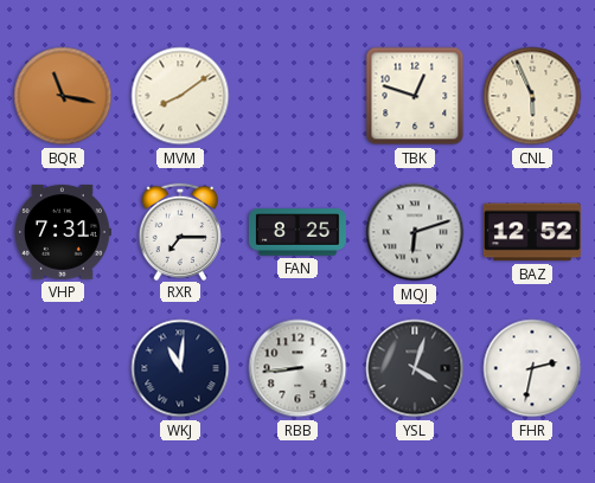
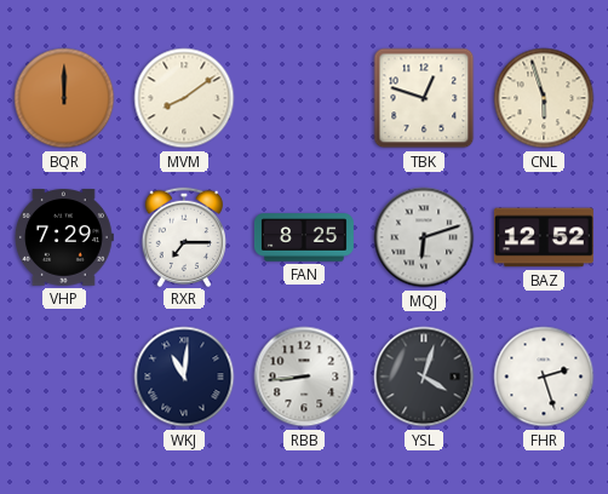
BQR: 11:17 -> 12:00 (64, 98)
CNL: 5:56 -> 5:57 (544, 98)
VHP: 7:31 -> 7:29 (63, 237)
FHR: 2:32 -> 2:27 (544, 377)
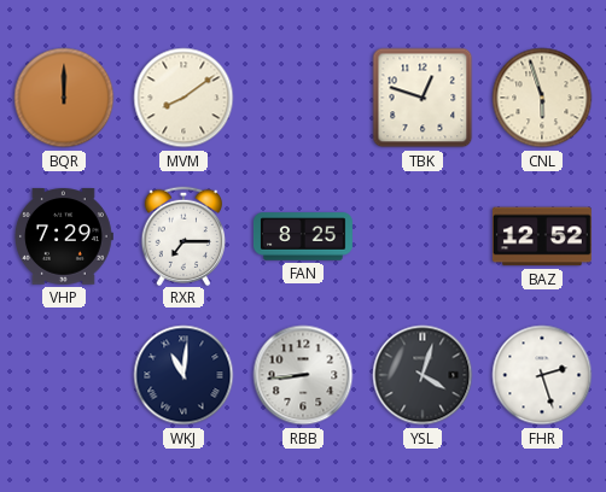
MQJ: 6:12 -> none (424, 237)
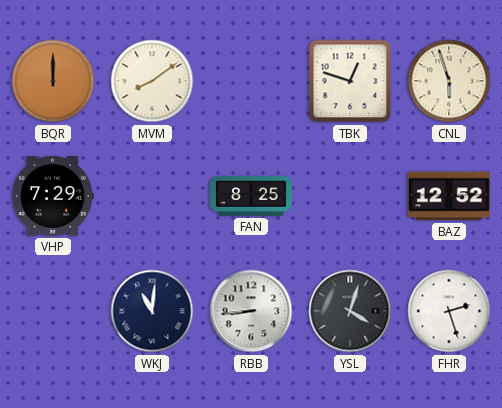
RXR: 7:15 -> none (182, 235)
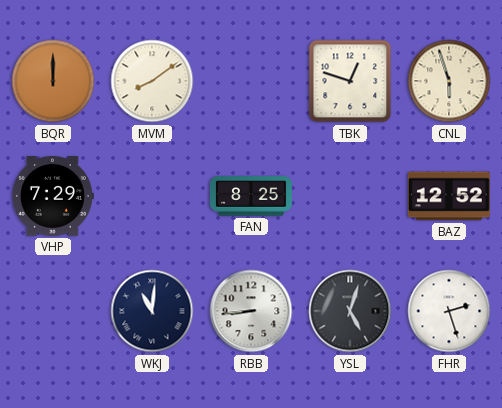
YSL: 4:03 -> 5:03 (350, 311)
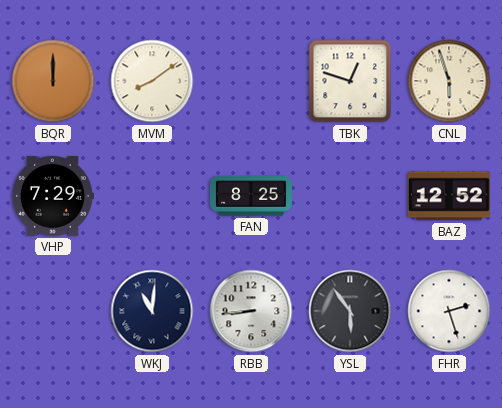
YSL: 5:03 -> 5:54 (350, 311)
